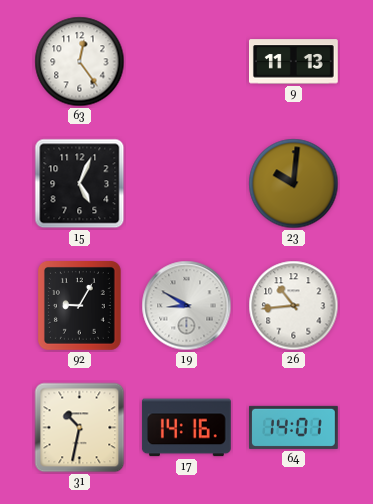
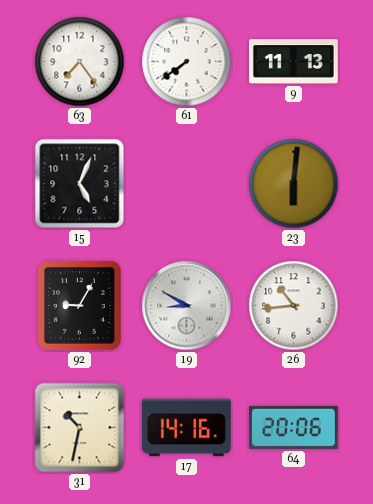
63: 12:24 -> 7:24 (80, 62)
61: none -> 7:39 (187, 62)
23: 10:01 -> 6:01 (294, 184)
64: 14:01 -> 20:06 (294, 427)
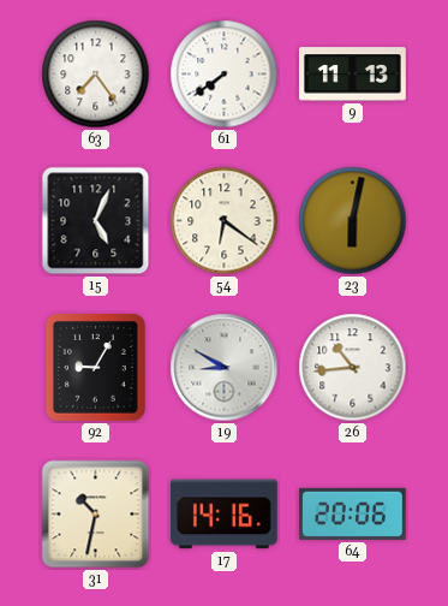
54: none -> 6:21 (225, 221)
23: 6:01 -> 6:02 (353, 221)
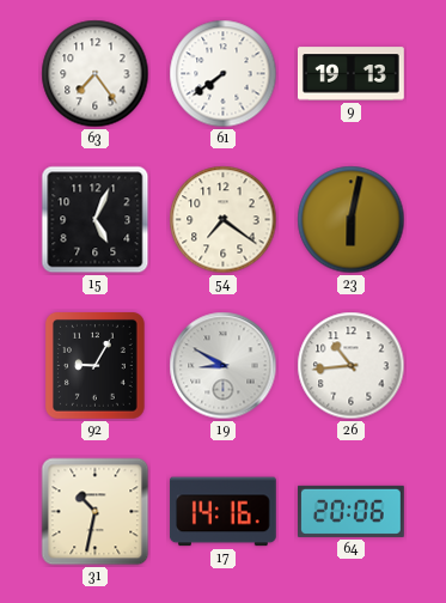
9: 11:13 -> 19:13 (352, 74)
54: 6:21 -> 7:21 (224, 220)
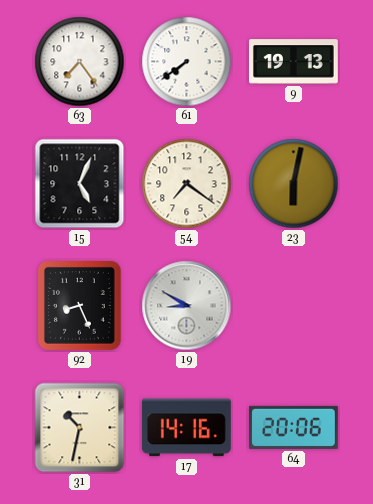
92: 9:05 -> 8:26 (79, 305)
26: 10:44 -> none (352, 366)
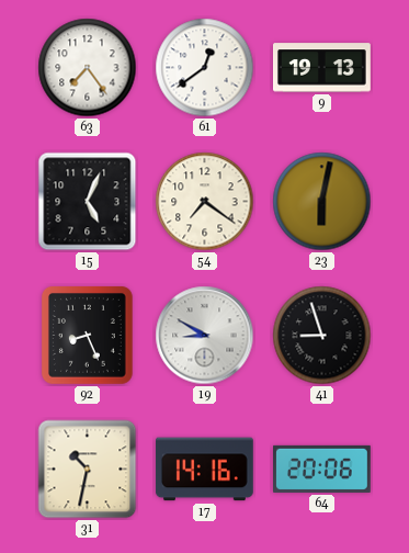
61: 7:39 -> 12:39 (205, 68)
41: none -> 8:57 (322, 336)
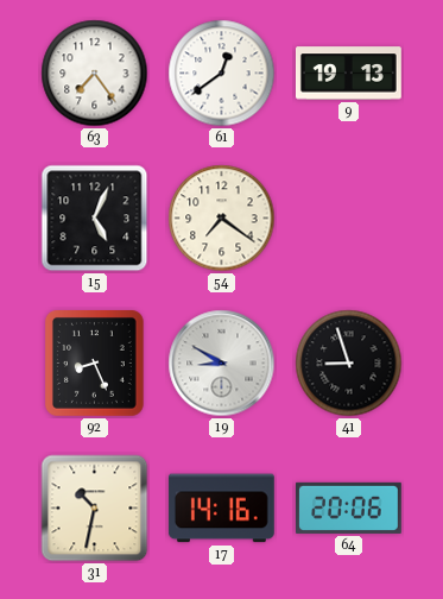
23: 6:02 -> none (322, 202)
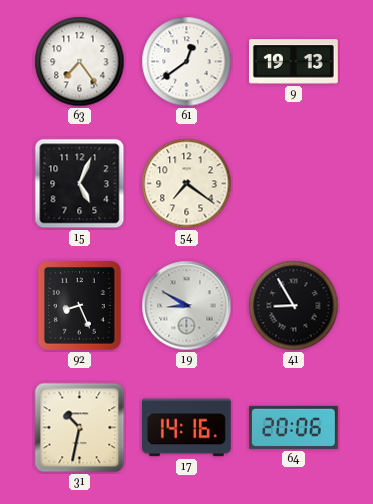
41: 8:57 -> 8:55 (294, 306)
